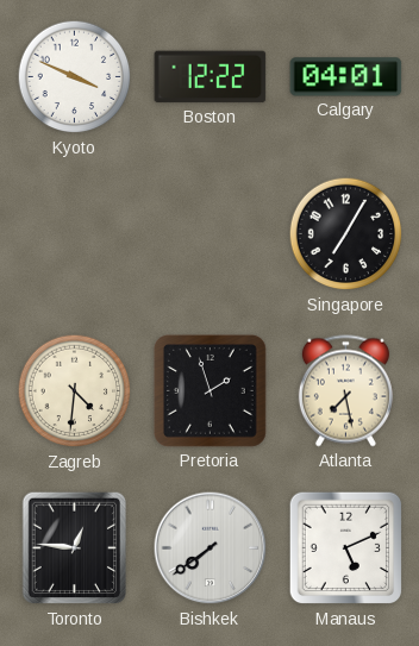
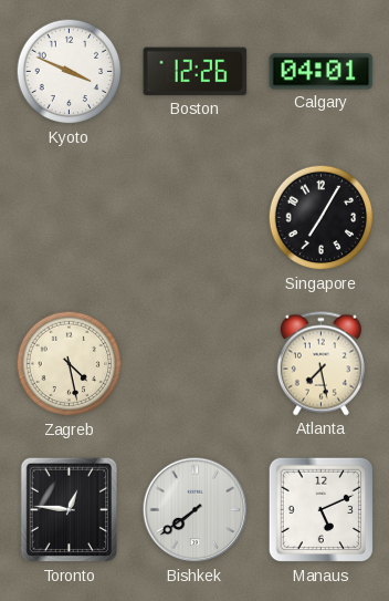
Boston: 12:22 -> 12:26 (196, 72)
Zagreb: 4:31 -> 4:28 (70, 364)
Pretoria: 1:57 -> none (209, 390)
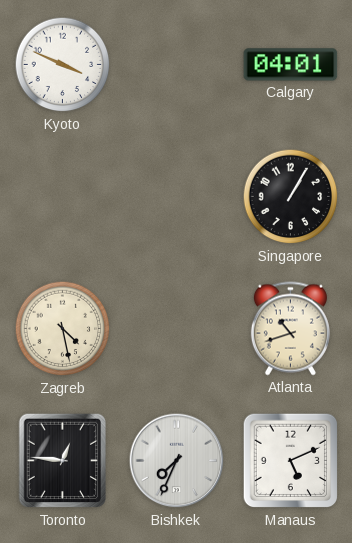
Boston: 12:26 -> none (196, 72)
Singapore: 7:05 -> 1:05 (291, 197)
Atlanta: 7:28 -> 10:42 (290, 329)
Bishkek: 7:39 -> 7:34 (177, 461)
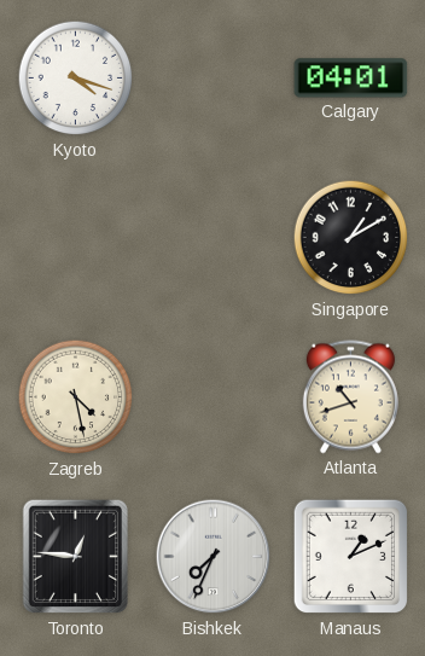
Kyoto: 3:49 -> 4:18 (76, 79)
Singapore: 1:05 -> 1:10 (351, 238)
Manaus: 5:11 -> 1:11 (351, 557)
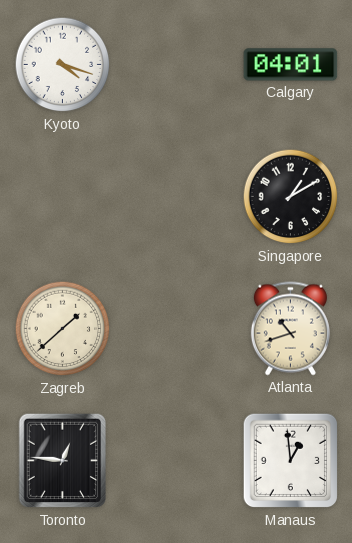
Zagreb: 4:28 -> 1:38 (63, 329)
Bishkek: 7:34 -> none (214, 557)
Manaus: 1:11 -> 12:59 (291, 461)
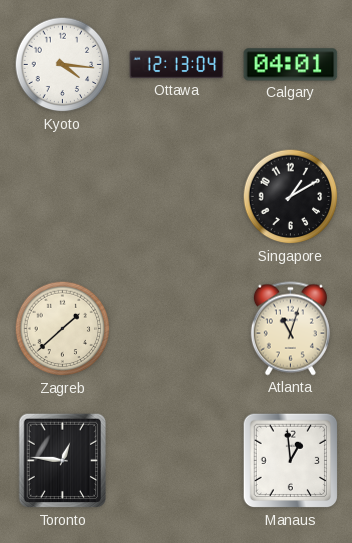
Kyoto: 4:18 -> 4:16 (63, 65)
Ottawa: none -> 12:13 (177, 65)
Atlanta: 10:42 -> 11:03 (290, 329)
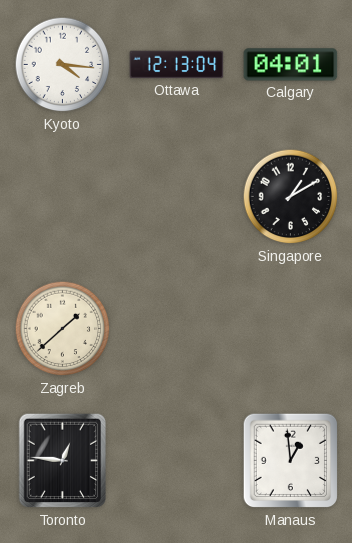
Atlanta: 11:03 -> none (290, 329)
